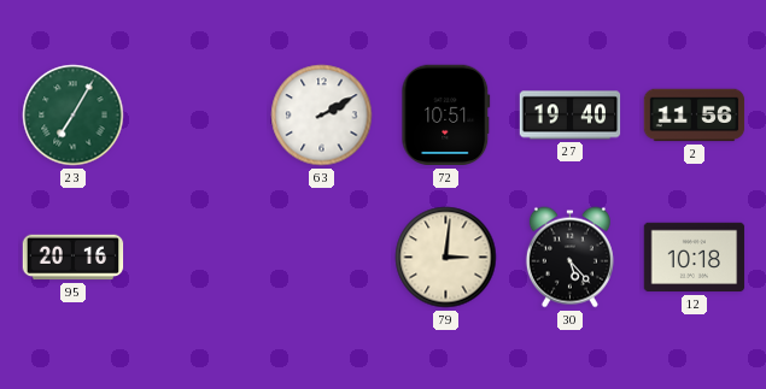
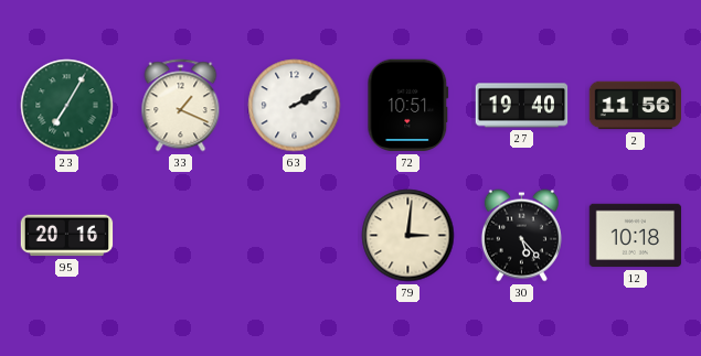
33: none -> 1:19 (181, 106)
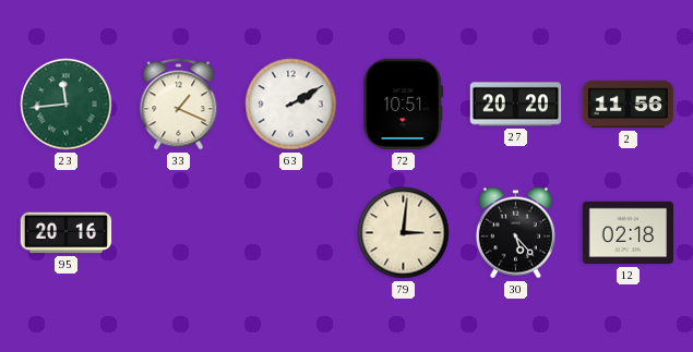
23: 7:05 -> 11:44 (67, 105)
27: 19:40 -> 20:20 (516, 105)
12: 10:18 -> 02:18 (629, 233)
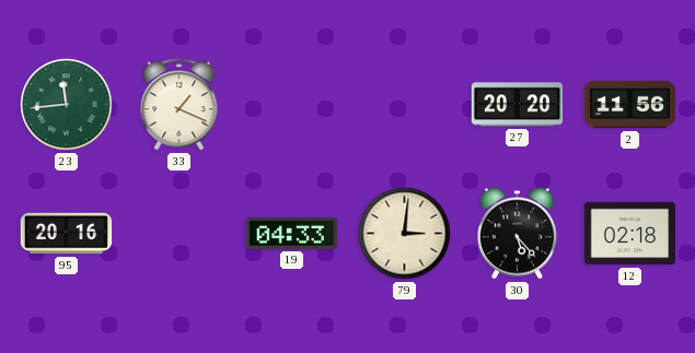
63: 2:10 -> none (291, 105)
72: 10:51 -> none (404, 105)
19: none -> 04:33 (292, 233)
